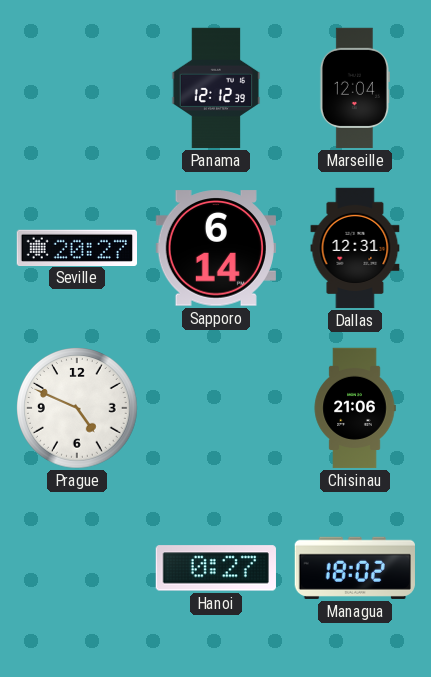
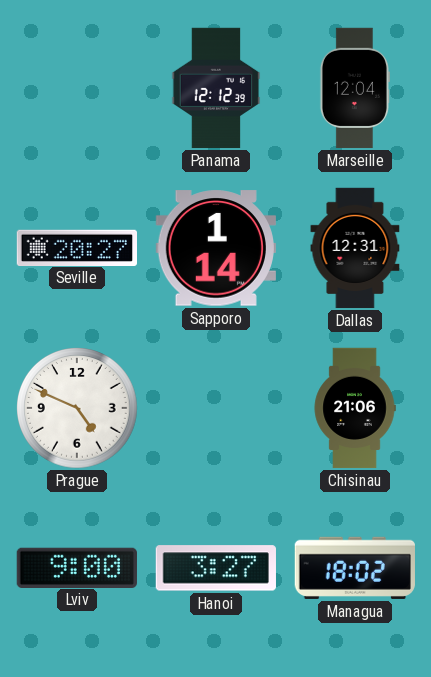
Sapporo: 6:14 -> 1:14 (216, 248)
Lviv: none -> 9:00 (77, 567)
Hanoi: 0:27 -> 3:27 (216, 568)
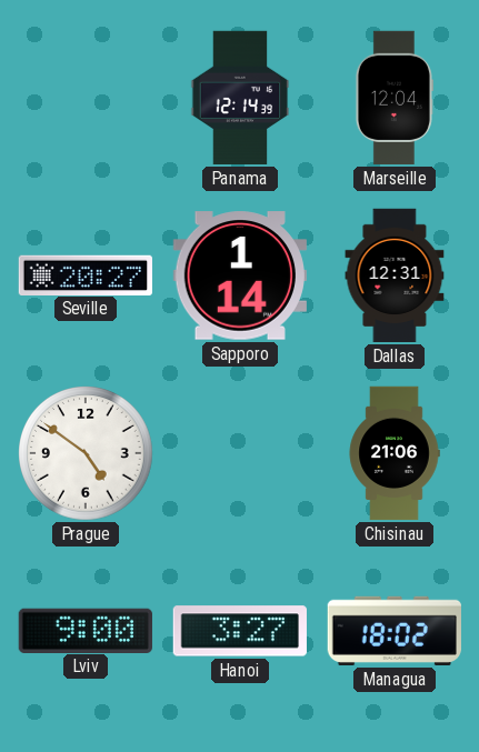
Panama: 12:12 -> 12:14 (240, 98)
Prague: 4:49 -> 4:51 (87, 454)
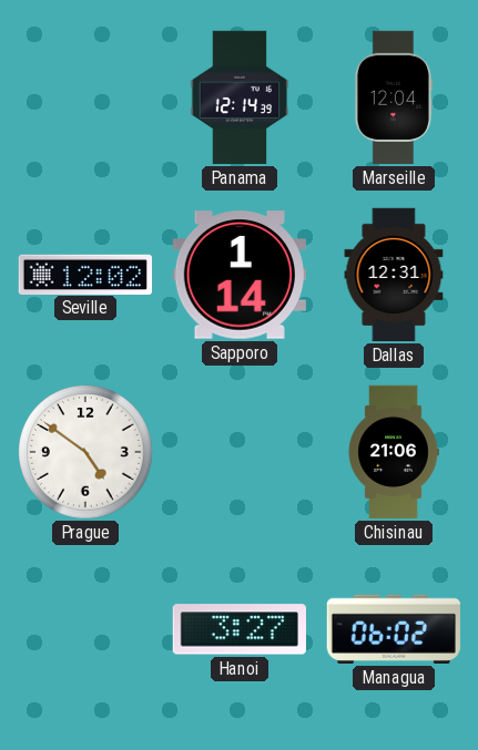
Seville: 20:27 -> 12:02 (84, 274)
Lviv: 9:00 -> none (86, 630)
Managua: 18:02 -> 06:02 (394, 629)
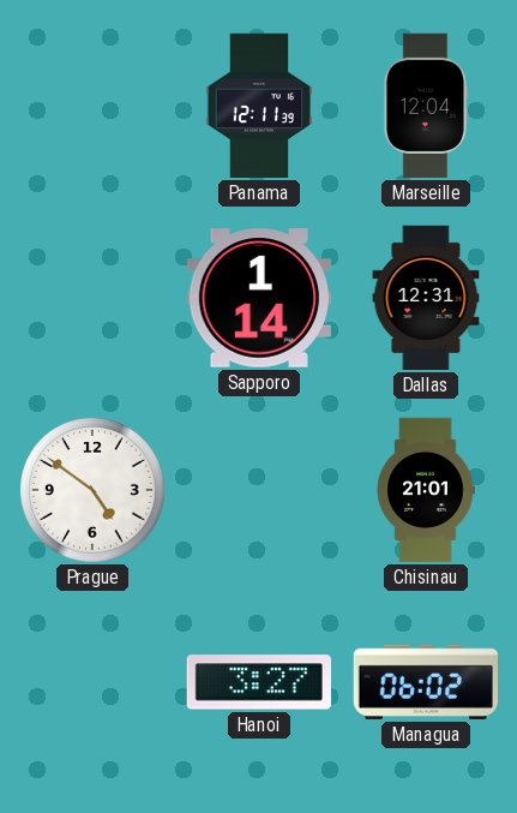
Panama: 12:14 -> 12:11 (259, 106)
Seville: 12:02 -> none (84, 274)
Chisinau: 21:06 -> 21:01 (426, 490)
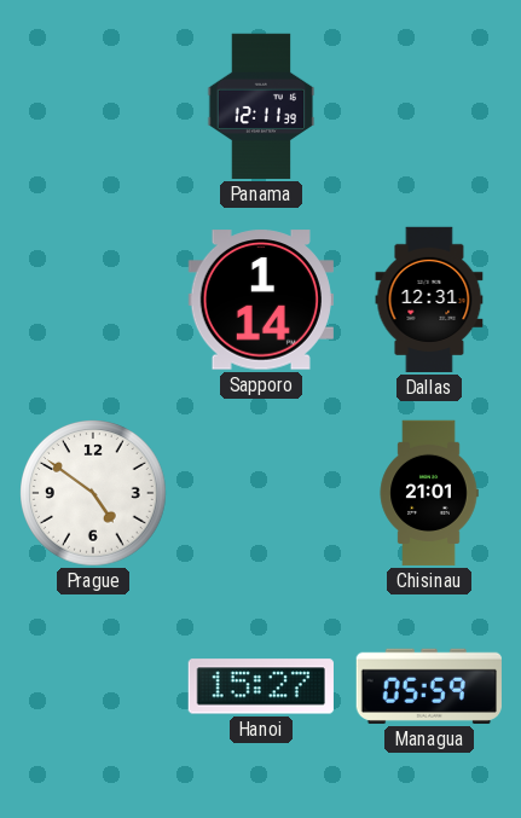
Marseille: 12:04 -> none (426, 106)
Hanoi: 3:27 -> 15:27 (261, 686)
Managua: 06:02 -> 05:59 (429, 686)
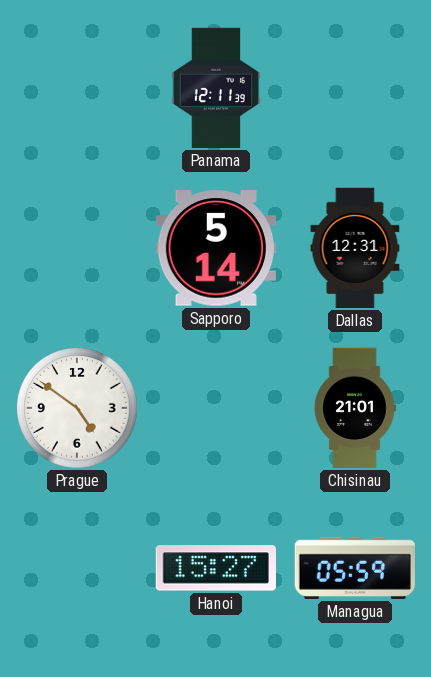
Sapporo: 1:14 -> 5:14 (216, 248)
